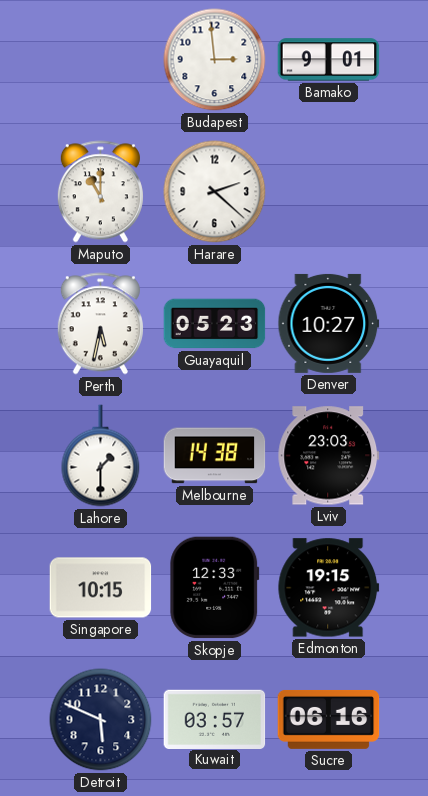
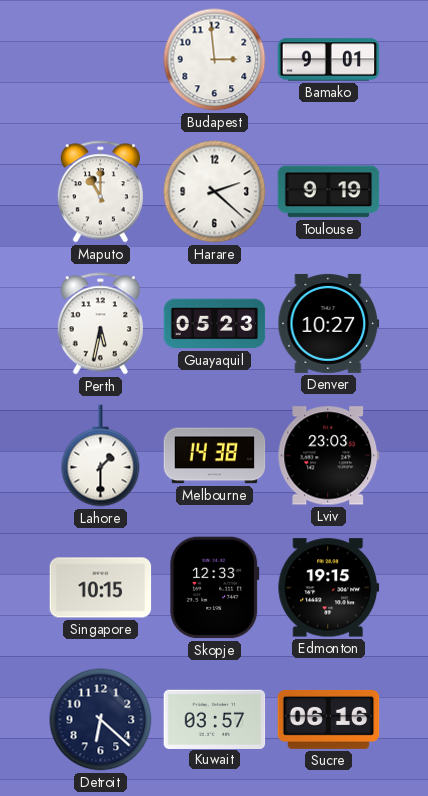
Toulouse: none -> 9:19 (329, 192)
Detroit: 5:49 -> 6:22 (101, 720)
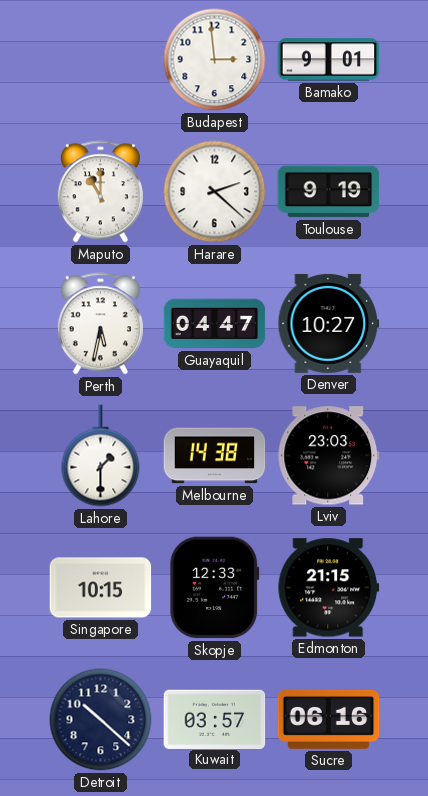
Guayaquil: 05:23 -> 04:47 (215, 324)
Edmonton: 19:15 -> 21:15 (329, 588)
Detroit: 6:22 -> 10:22 (101, 720)
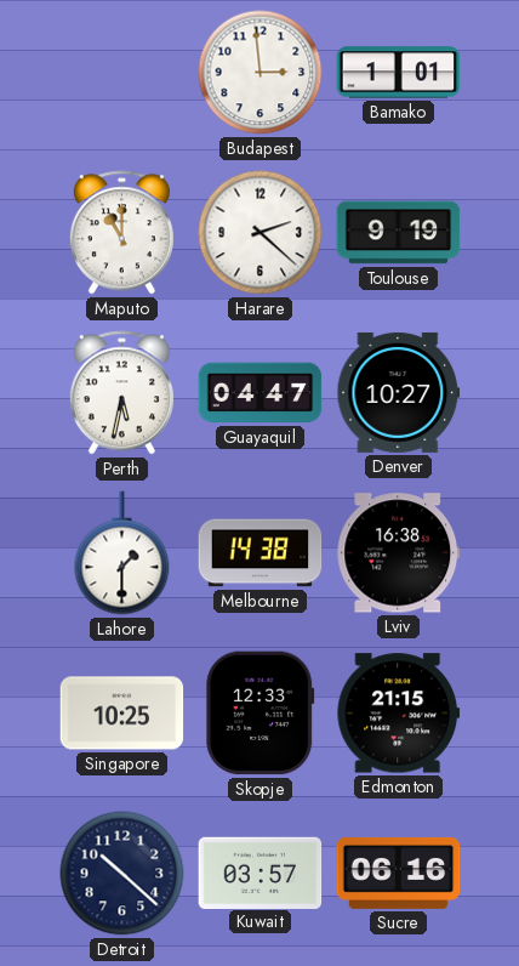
Bamako: 9:01 -> 1:01 (399, 73)
Lviv: 23:03 -> 16:38 (399, 553)
Singapore: 10:15 -> 10:25 (122, 714)
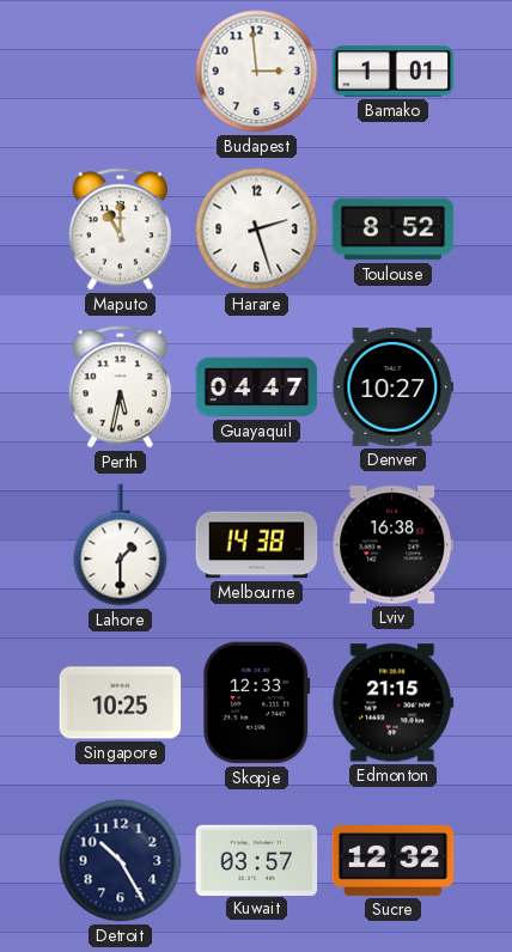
Harare: 2:22 -> 2:27 (257, 230)
Toulouse: 9:19 -> 8:52 (394, 230)
Detroit: 10:22 -> 10:25 (121, 861)
Sucre: 06:16 -> 12:32 (394, 860)
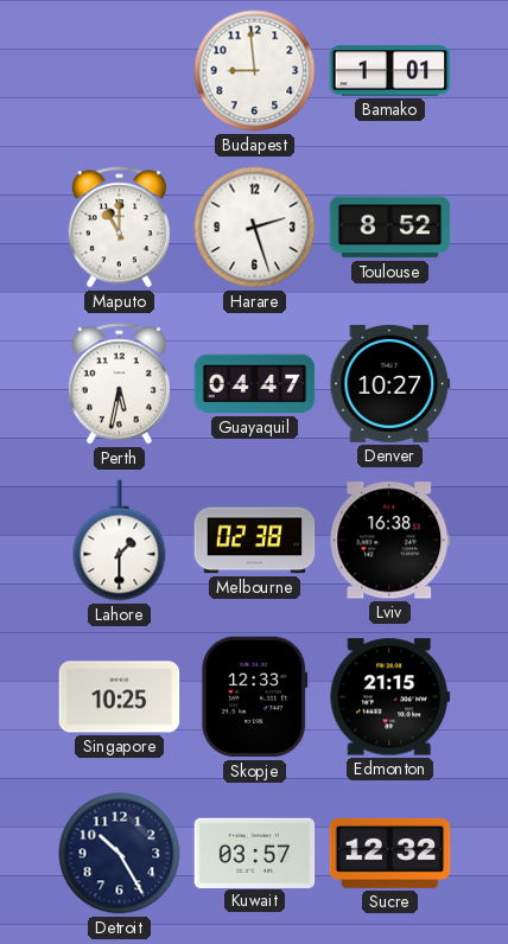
Budapest: 2:59 -> 8:59 (255, 71)
Melbourne: 14:38 -> 02:38 (255, 541)
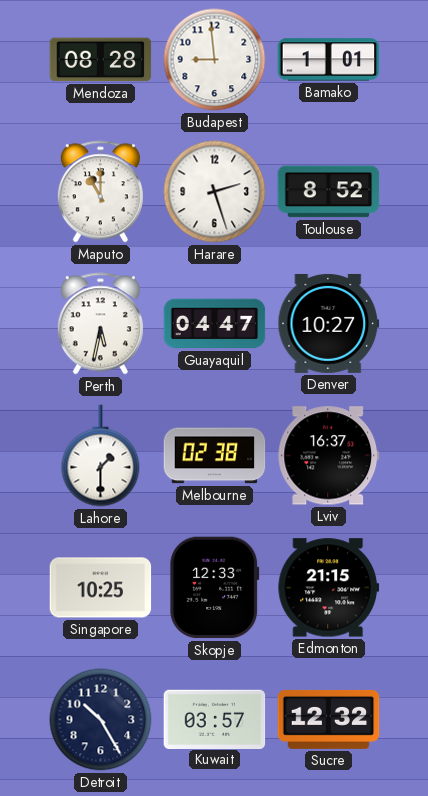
Mendoza: none -> 08:28 (101, 60)
Lviv: 16:38 -> 16:37 (329, 456)
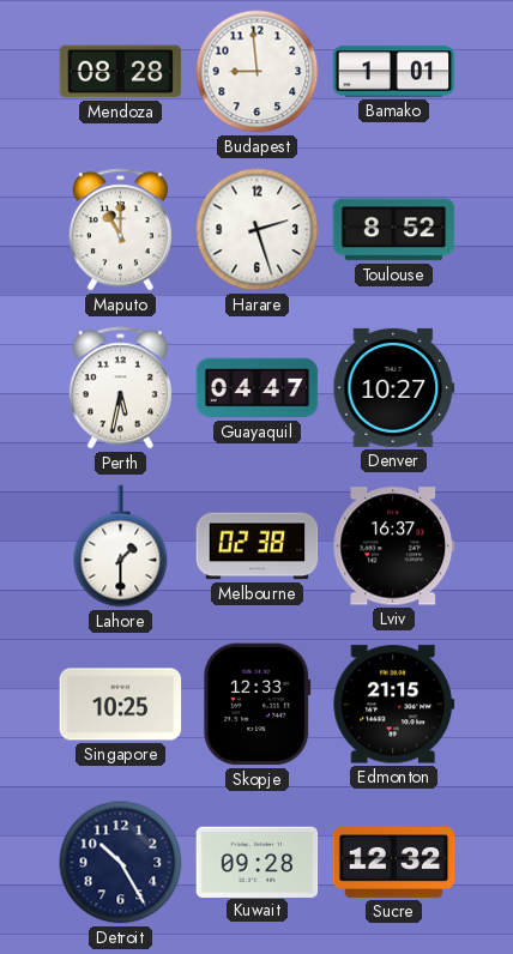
Kuwait: 03:57 -> 09:28 (258, 862)
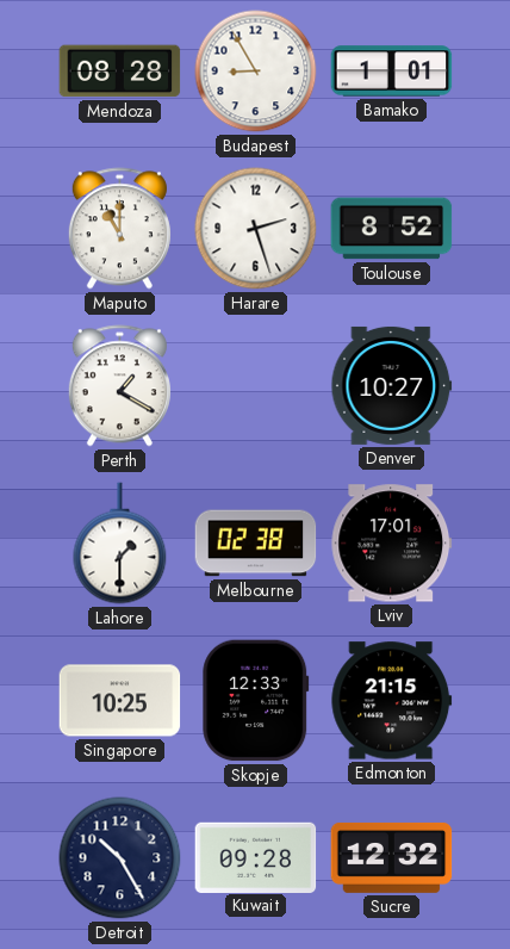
Budapest: 8:59 -> 8:55 (256, 72)
Perth: 5:32 -> 1:20 (119, 386)
Guayaquil: 04:47 -> none (258, 388)
Lviv: 16:37 -> 17:01 (392, 544)
